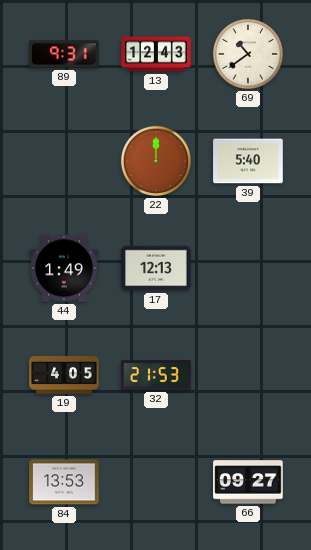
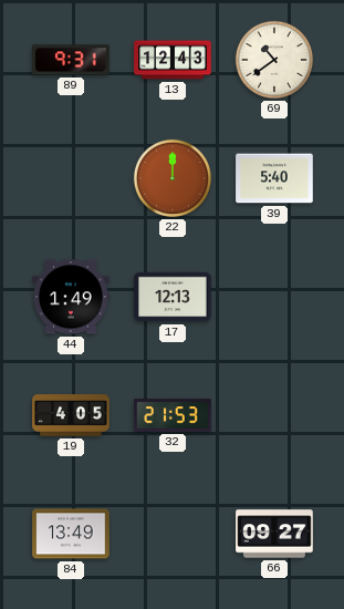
84: 13:53 -> 13:49 (71, 534)
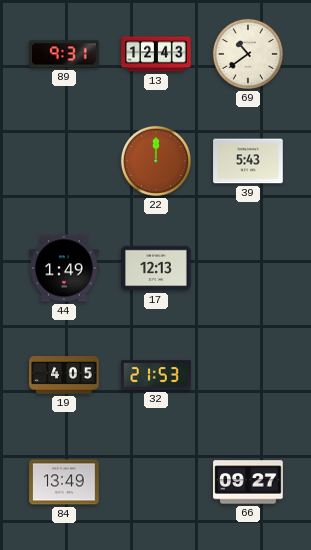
39: 5:40 -> 5:43 (248, 161)
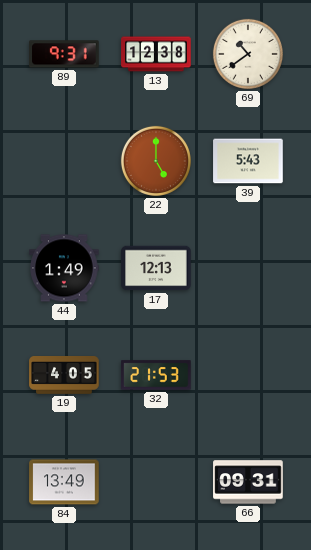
13: 12:43 -> 12:38 (156, 54)
22: 12:00 -> 5:00 (156, 161)
66: 09:27 -> 09:31 (248, 482)
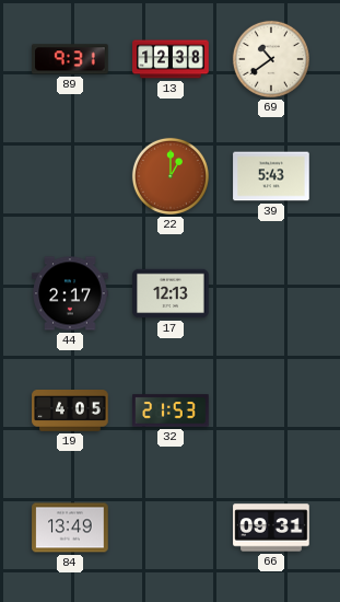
22: 5:00 -> 1:00 (171, 176)
44: 1:49 -> 2:17 (70, 293)
